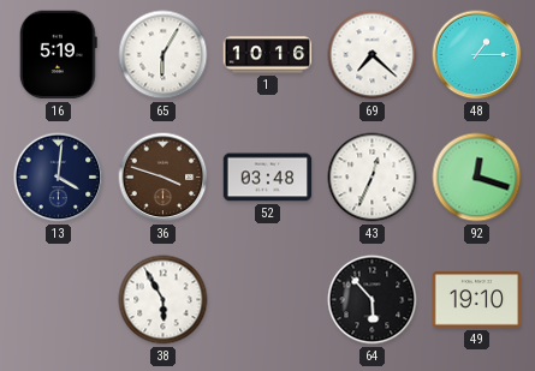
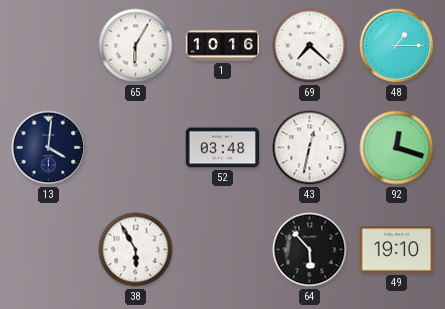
16: 5:19 -> none (58, 55)
36: 3:48 -> none (164, 178)
43: 12:34 -> 12:32 (310, 148)
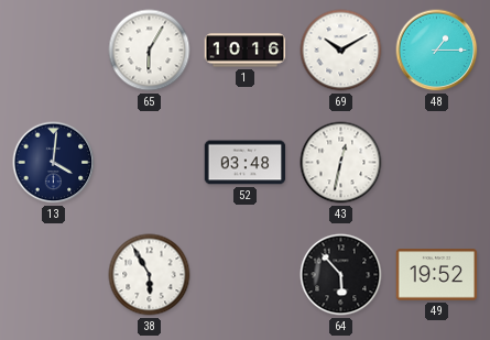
69: 7:22 -> 10:10 (341, 51)
92: 12:18 -> none (397, 148)
49: 19:10 -> 19:52 (437, 275)
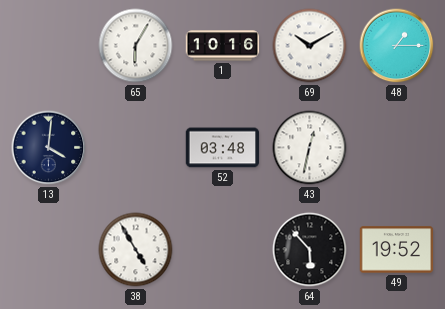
38: 5:55 -> 4:55 (136, 250)
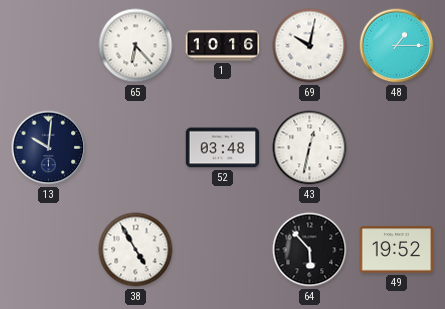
65: 6:05 -> 6:23 (136, 46)
69: 10:10 -> 10:02 (310, 46)
13: 4:01 -> 10:01 (49, 148)
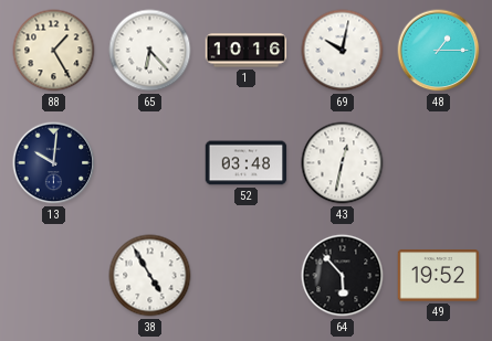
88: none -> 1:25 (54, 51)
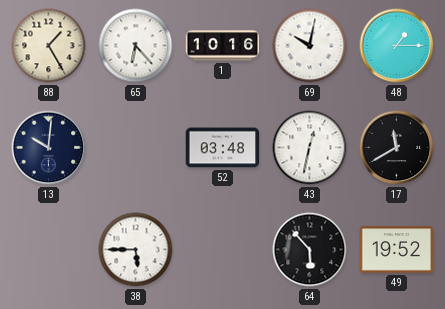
17: none -> 11:40 (397, 148)
38: 4:55 -> 5:45 (136, 250)
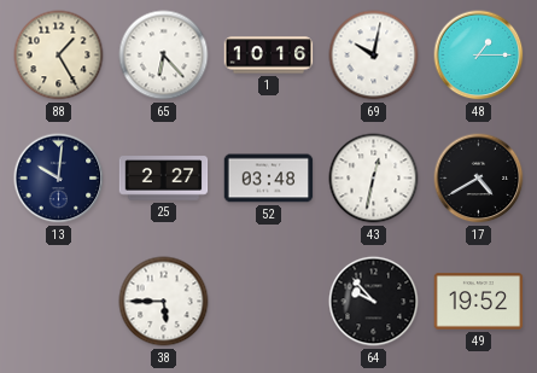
25: none -> 2:27 (164, 179)
17: 11:40 -> 4:40 (479, 179)
64: 5:53 -> 9:53 (374, 302)
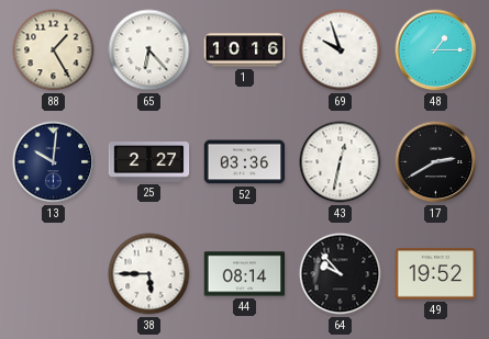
69: 10:02 -> 9:57 (341, 50)
52: 03:48 -> 03:36 (245, 162)
17: 4:40 -> 2:40 (436, 162)
44: none -> 08:14 (245, 274)
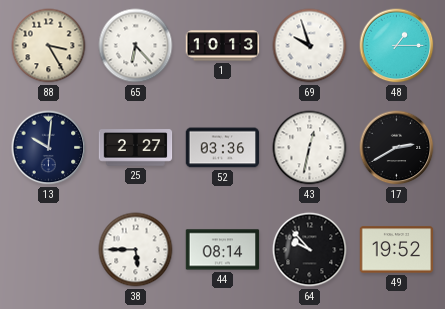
88: 1:25 -> 3:25 (49, 46)
1: 10:16 -> 10:13 (223, 46)
